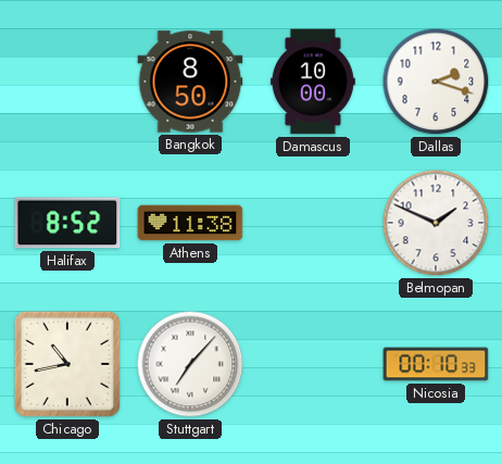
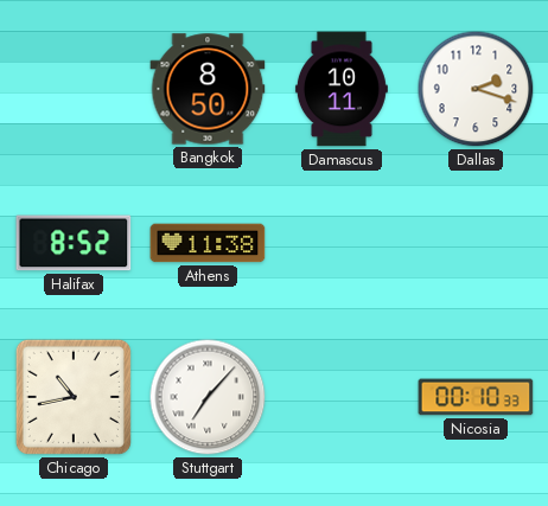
Damascus: 10:00 -> 10:11 (342, 89)
Belmopan: 1:49 -> none (436, 223)
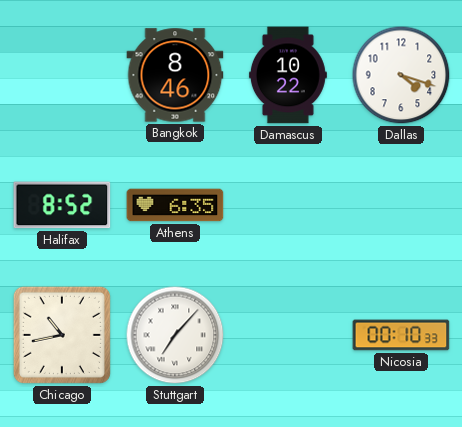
Bangkok: 8:50 -> 8:46 (175, 75)
Damascus: 10:11 -> 10:22 (288, 75)
Dallas: 2:18 -> 4:18 (401, 75)
Athens: 11:38 -> 6:35 (175, 205)
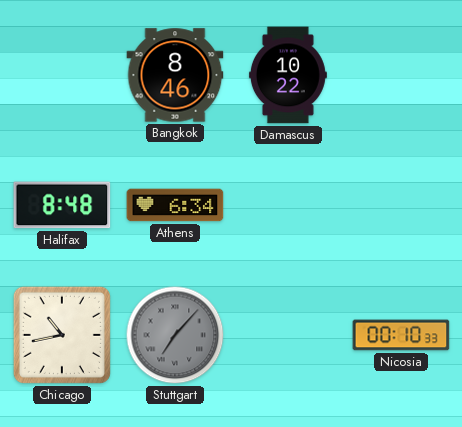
Dallas: 4:18 -> none (401, 75)
Halifax: 8:52 -> 8:48 (62, 205)
Athens: 6:35 -> 6:34 (175, 205)
Stuttgart dial: white -> grey (175, 335)
